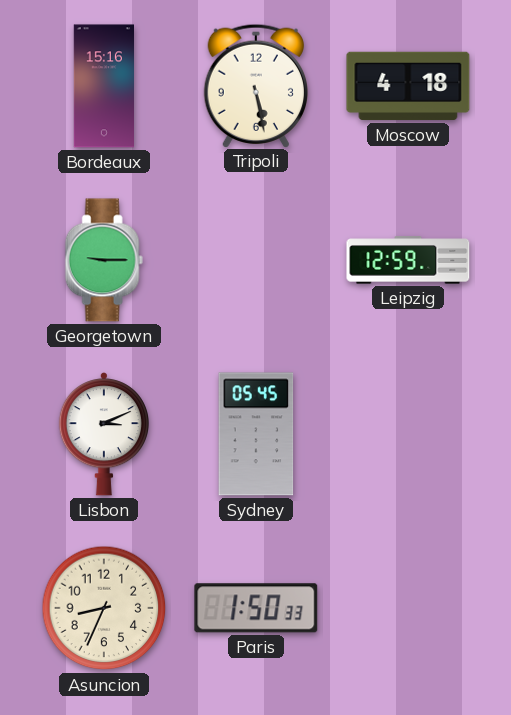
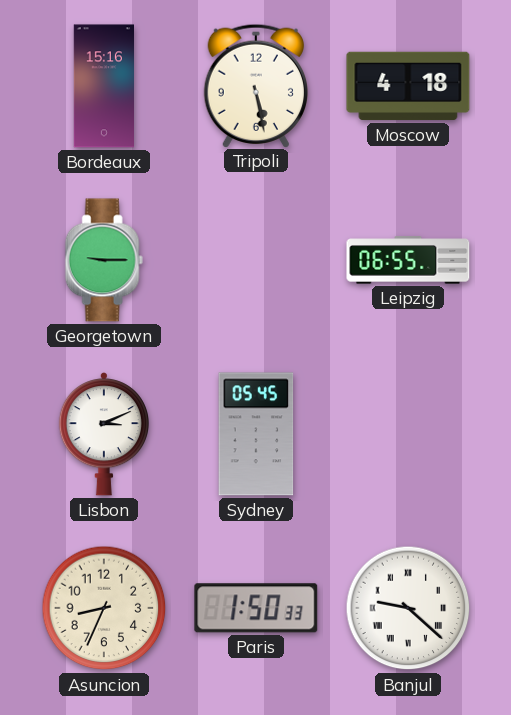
Leipzig: 12:59 -> 06:55 (408, 260)
Banjul: none -> 9:22 (408, 608)
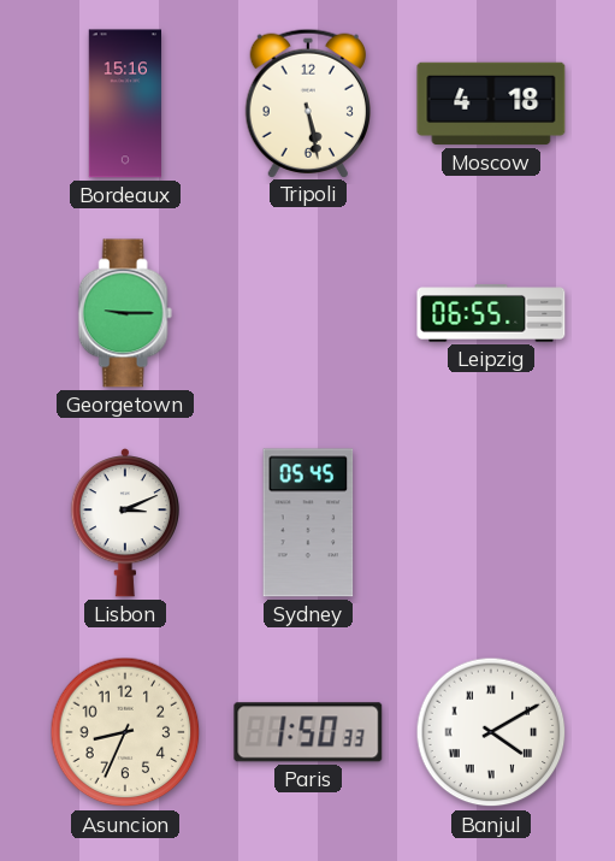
Banjul: 9:22 -> 4:10 (491, 732)
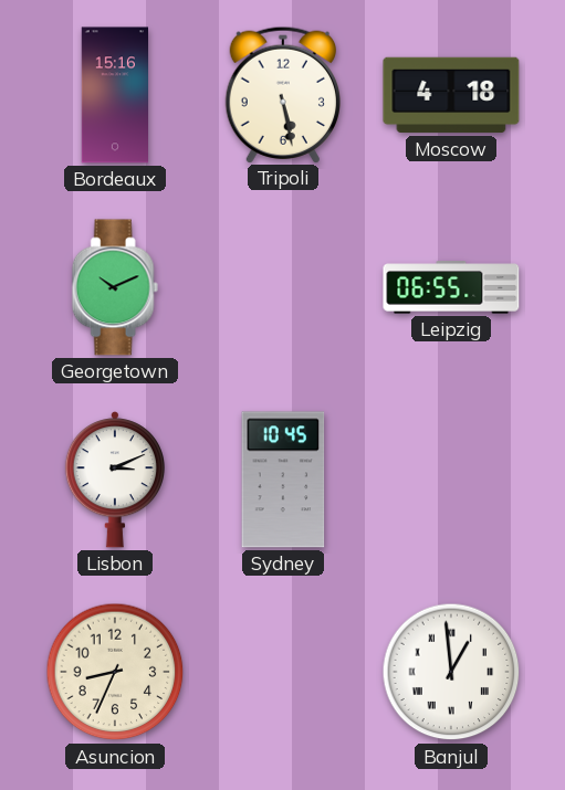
Georgetown: 9:15 -> 10:11 (115, 287)
Sydney: 05:45 -> 10:45 (283, 480)
Paris: 1:50 -> none (308, 732)
Banjul: 4:10 -> 12:59 (451, 672)
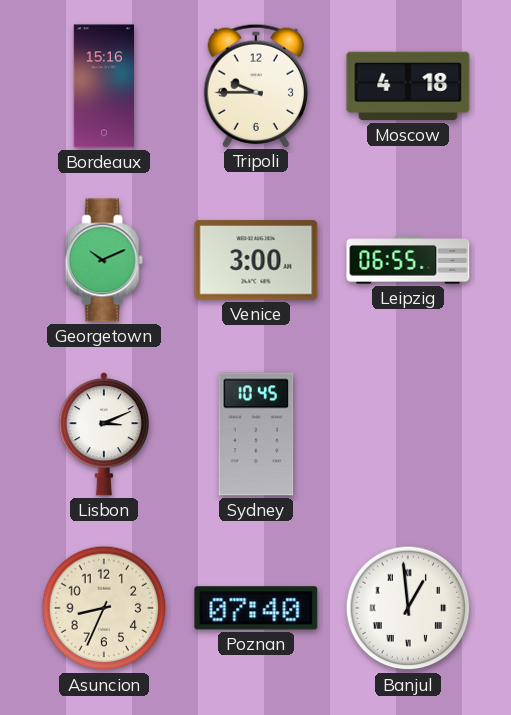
Tripoli: 5:28 -> 9:45 (255, 85)
Venice: none -> 3:00 (256, 260)
Poznan: none -> 07:40 (256, 608)
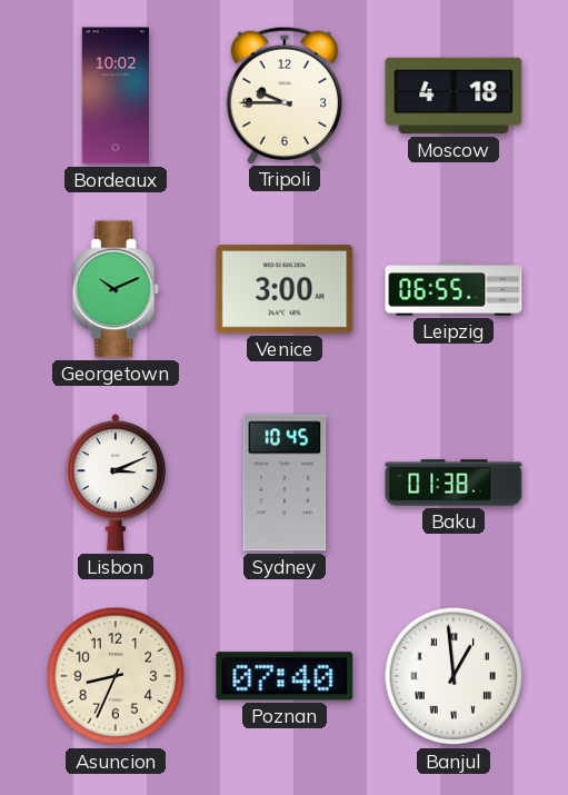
Bordeaux: 15:16 -> 10:02 (114, 96)
Baku: none -> 01:38 (454, 483)
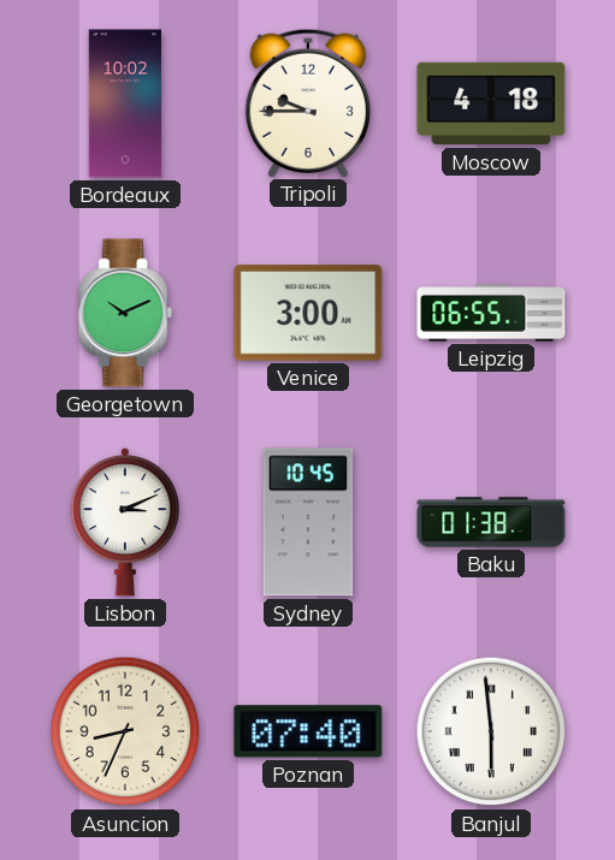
Banjul: 12:59 -> 5:59 (491, 731)
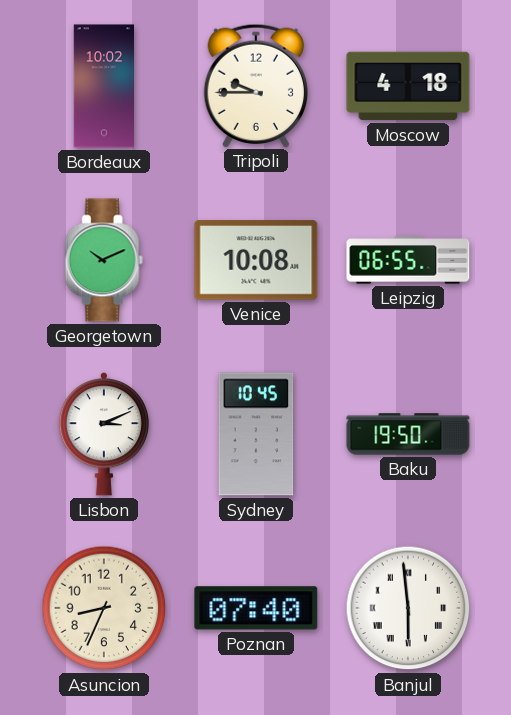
Venice: 3:00 -> 10:08 (256, 260)
Baku: 01:38 -> 19:50 (408, 434)
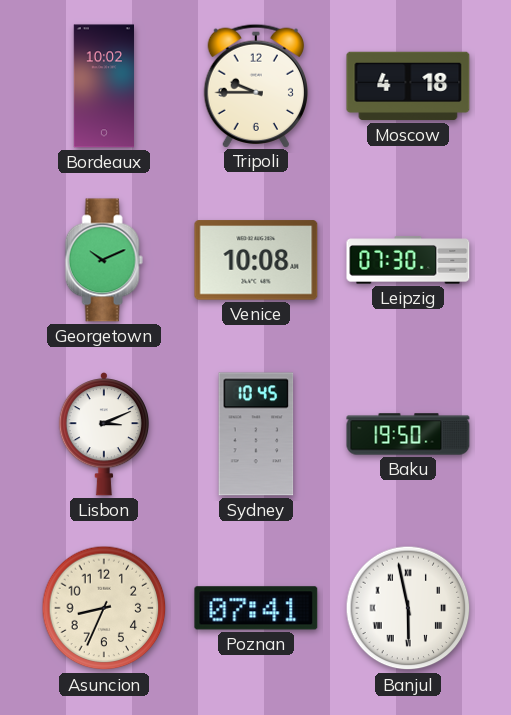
Leipzig: 06:55 -> 07:30 (408, 260)
Poznan: 07:40 -> 07:41 (256, 608)
Banjul: 5:59 -> 5:58 (408, 608)
